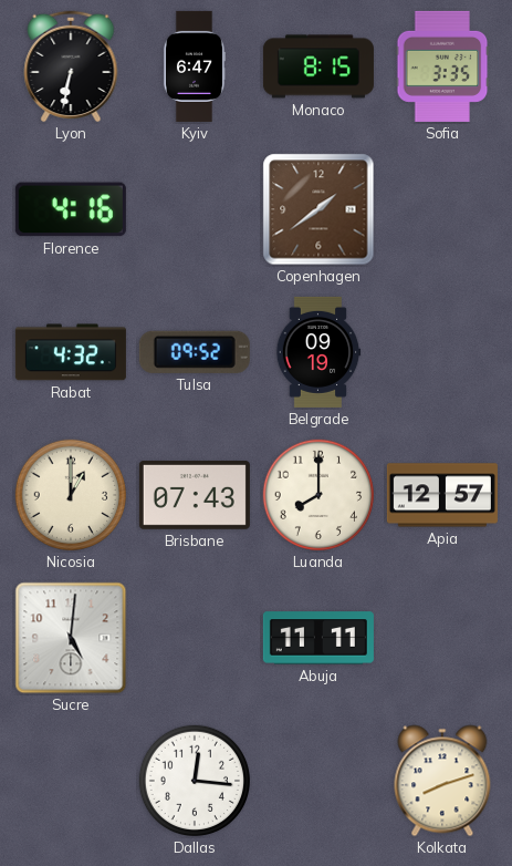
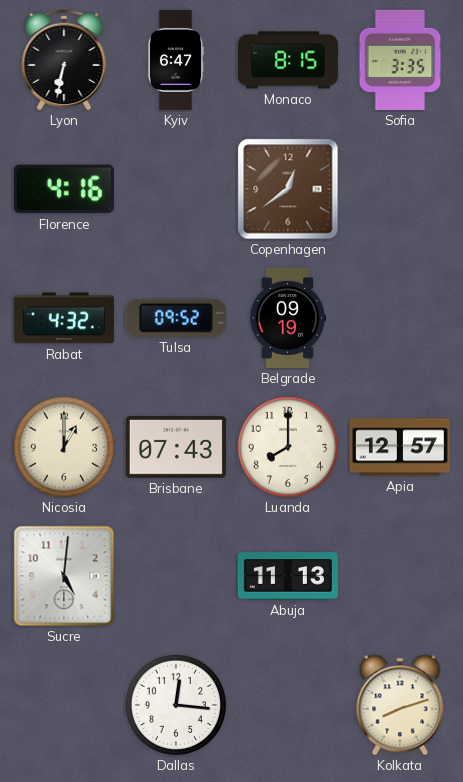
Copenhagen: 1:39 -> 12:39 (288, 189)
Abuja: 11:11 -> 11:13 (288, 576)
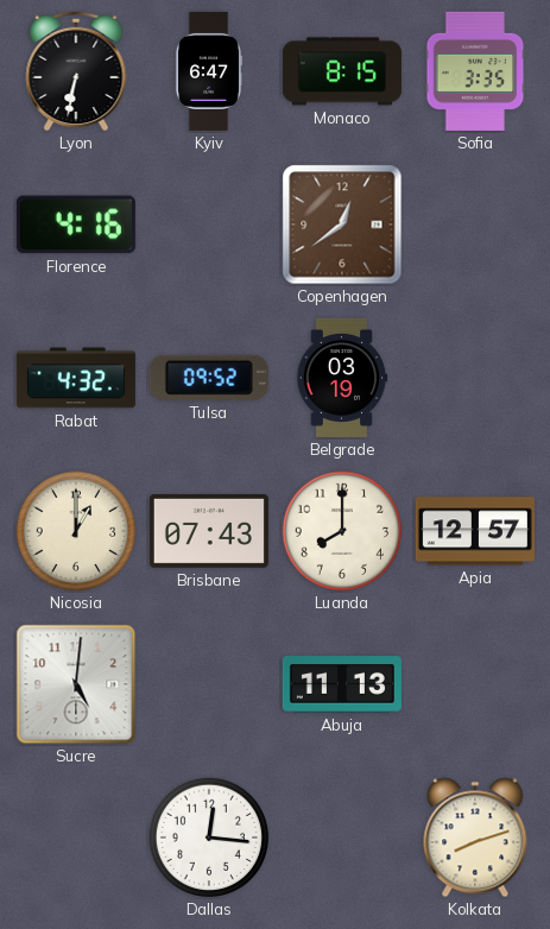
Belgrade: 09:19 -> 03:19 (342, 378)
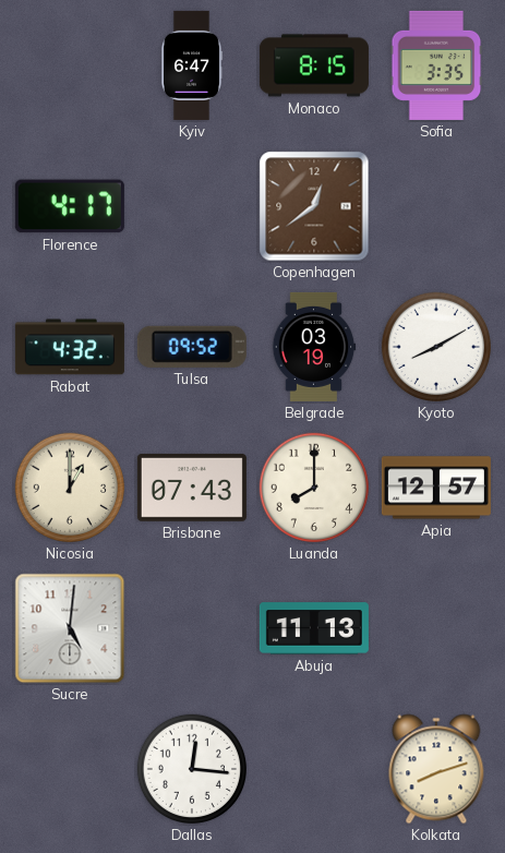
Lyon: 6:32 -> none (76, 71)
Florence: 4:16 -> 4:17 (70, 206)
Kyoto: none -> 8:10 (436, 347)
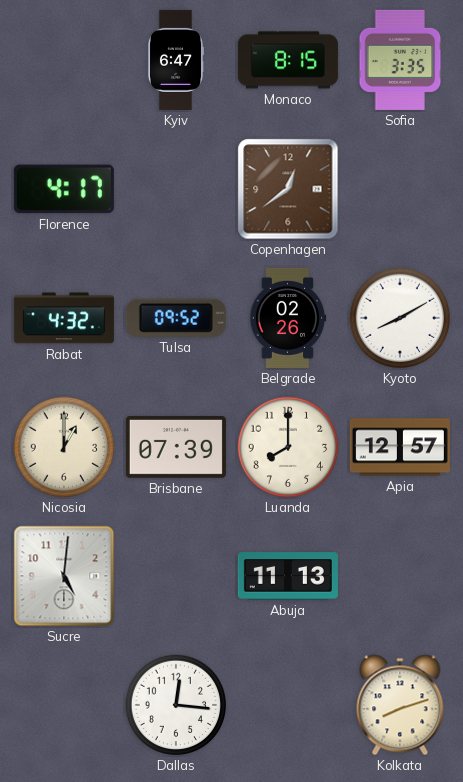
Belgrade: 03:19 -> 02:26 (288, 318)
Brisbane: 07:43 -> 07:39 (176, 447)
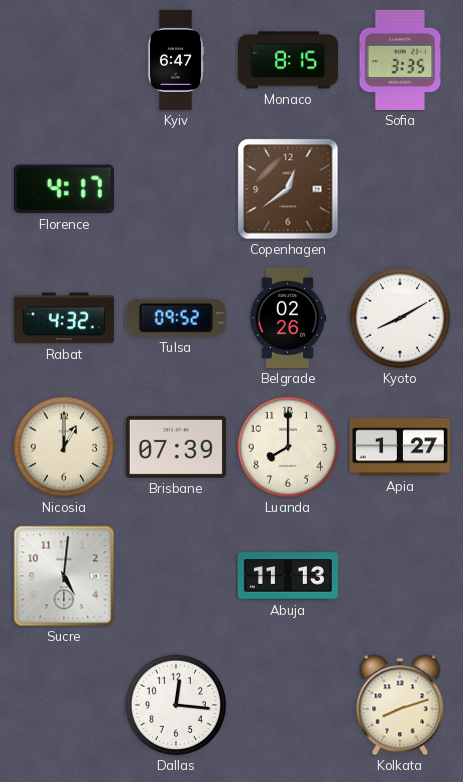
Apia: 12:57 -> 1:27 (400, 447)
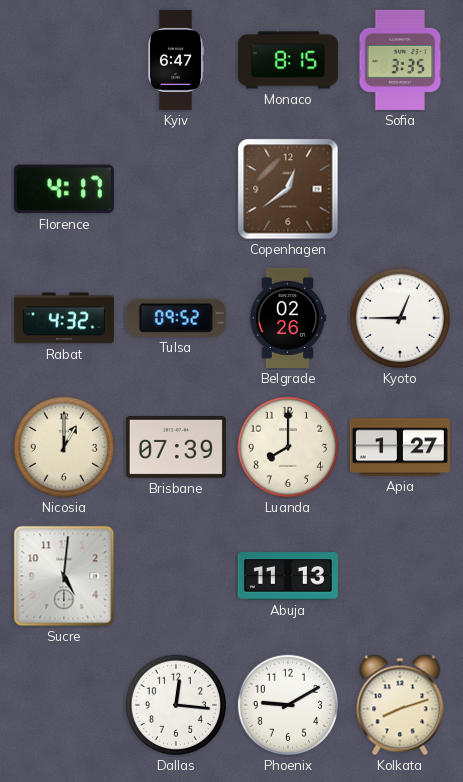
Kyoto: 8:10 -> 12:45 (400, 318)
Phoenix: none -> 9:10 (288, 705)
